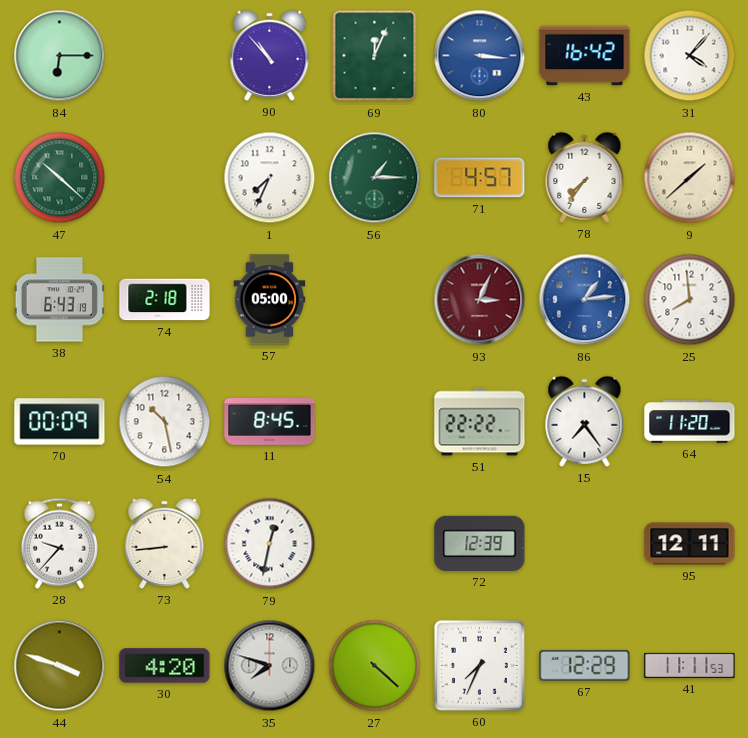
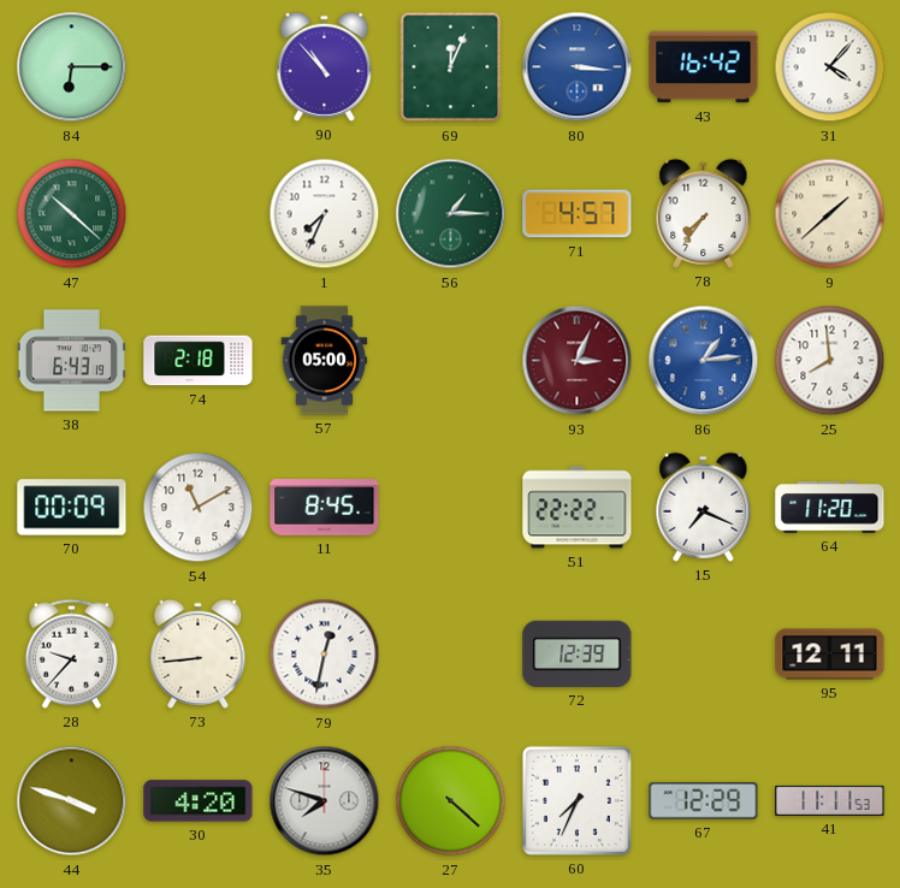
54: 10:28 -> 11:10 (199, 508)
15: 7:24 -> 7:19 (704, 507)
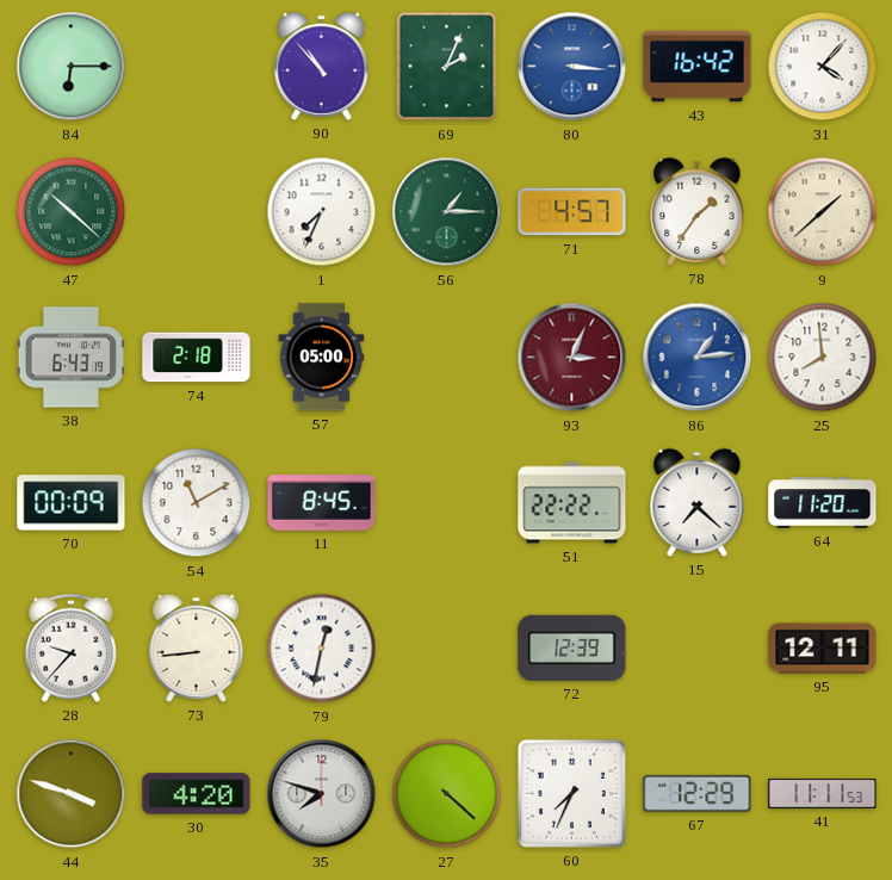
69: 12:04 -> 2:04 (447, 67)
78: 7:36 -> 1:36 (698, 211)
15: 7:19 -> 7:22 (698, 502)
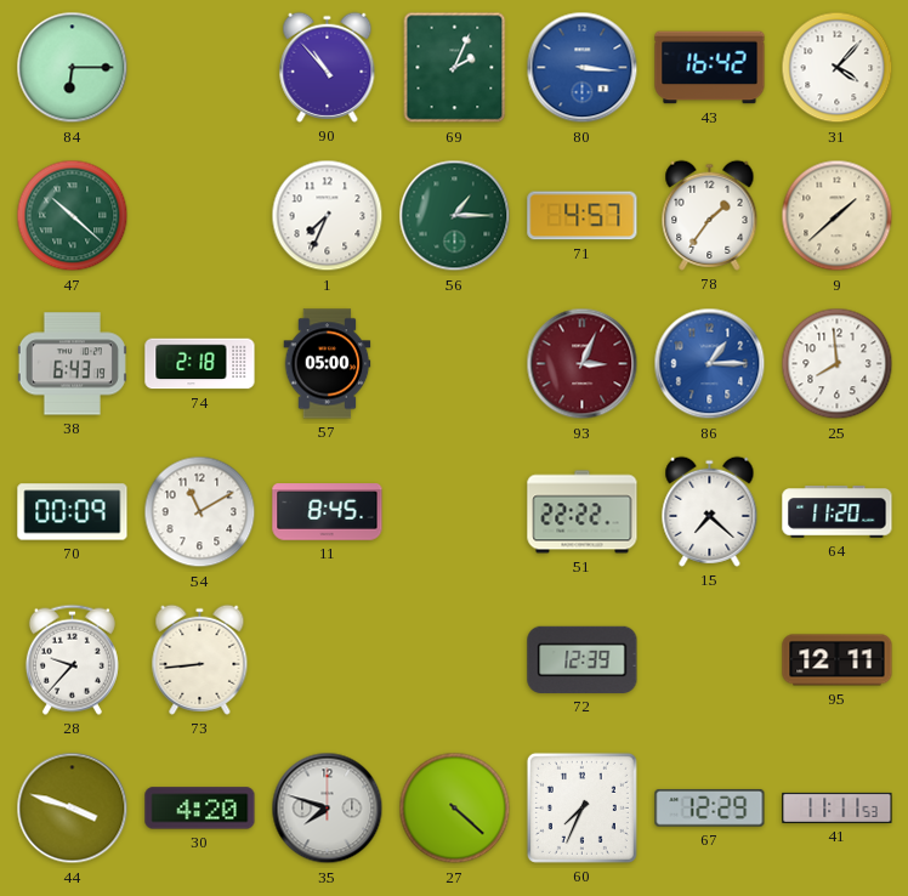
86: 1:14 -> 1:15 (710, 364)
79: 12:32 -> none (322, 649)
